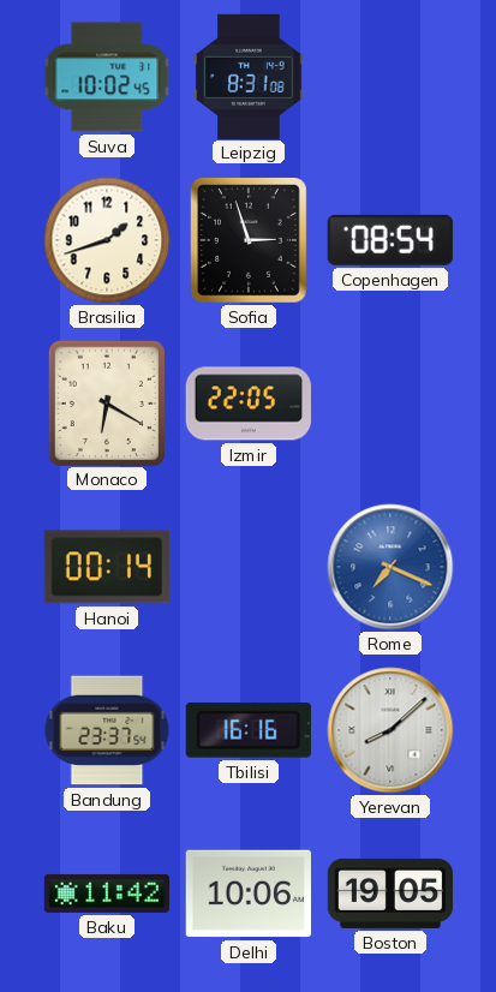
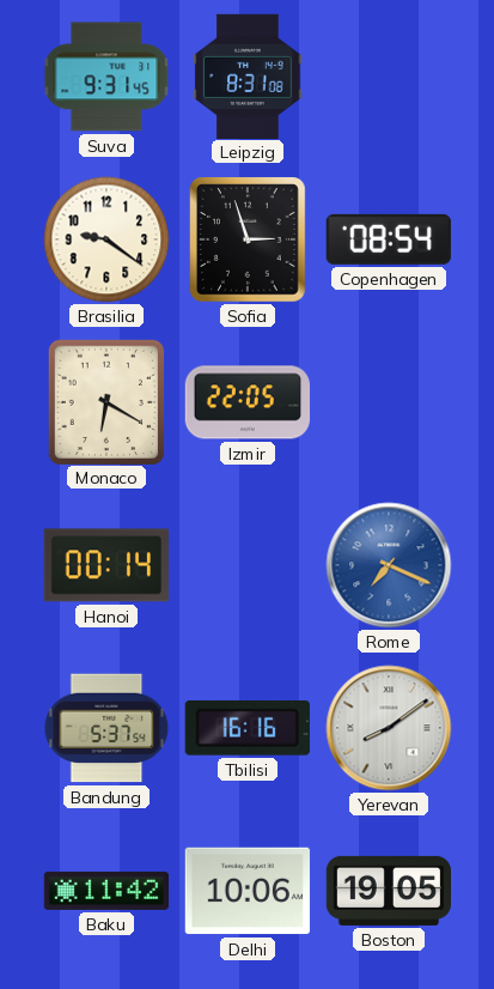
Suva: 10:02 -> 9:31 (106, 77)
Brasilia: 1:42 -> 9:21 (106, 239)
Bandung: 23:37 -> 5:37 (106, 728)
Yerevan: 8:08 -> 8:09 (389, 728)
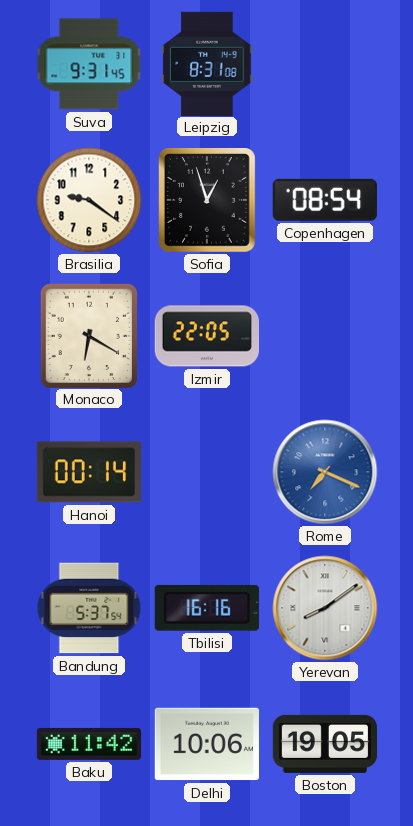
Sofia: 2:57 -> 12:57 (208, 201)
